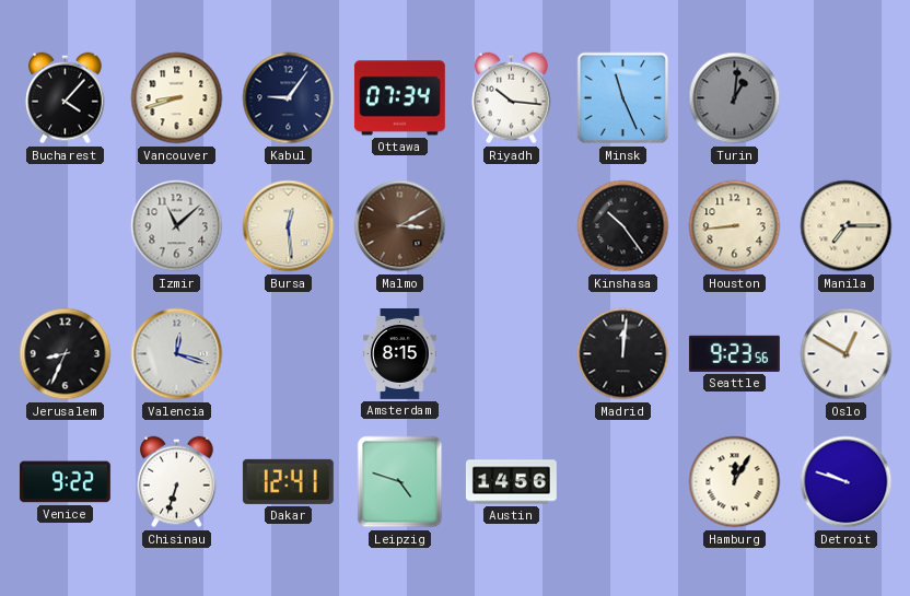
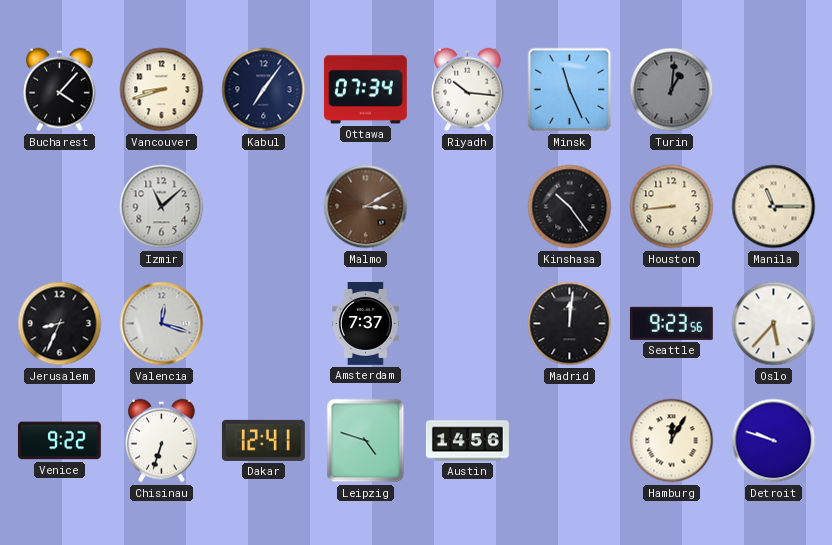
Kabul: 9:06 -> 7:06 (264, 90)
Bursa: 12:29 -> none (289, 226)
Manila: 7:15 -> 11:15 (774, 207)
Amsterdam: 8:15 -> 7:37 (365, 324)
Oslo: 12:50 -> 5:37 (774, 324)
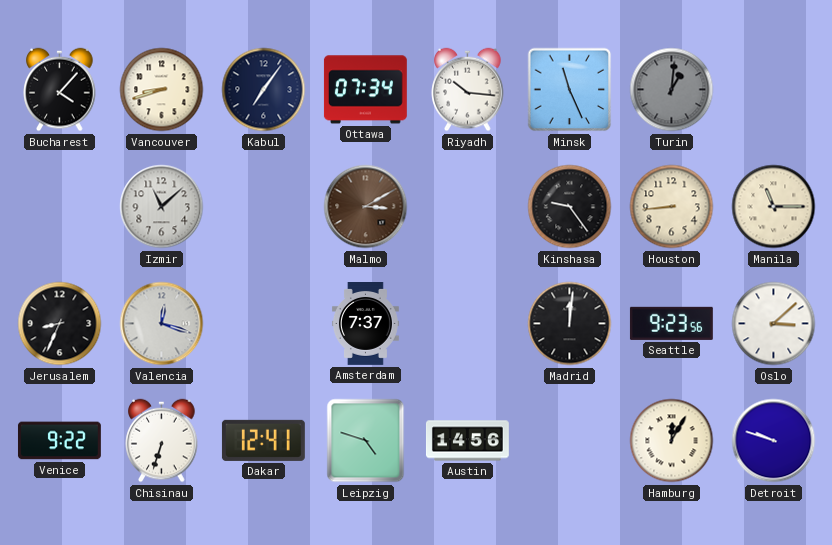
Kinshasa: 10:24 -> 9:24 (570, 207)
Oslo: 5:37 -> 3:08 (774, 324)
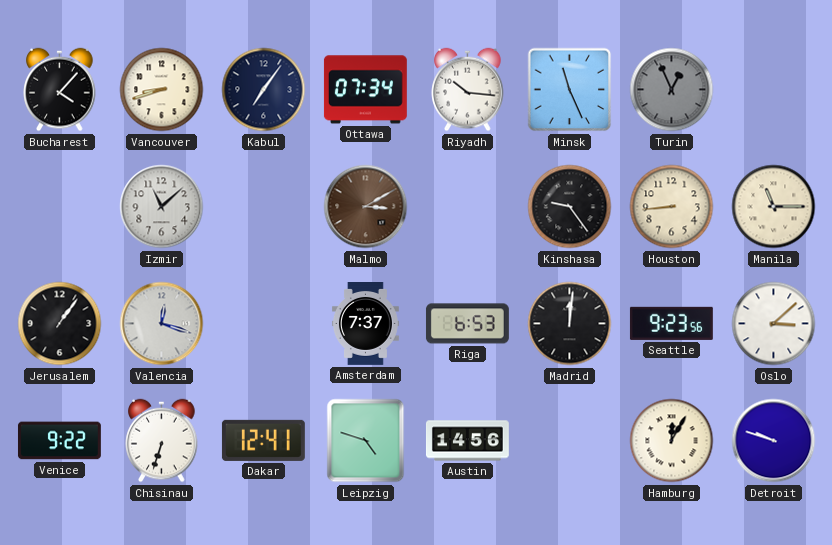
Turin: 1:01 -> 12:56 (672, 90)
Jerusalem: 8:34 -> 1:06 (60, 324)
Riga: none -> 6:53 (467, 324)
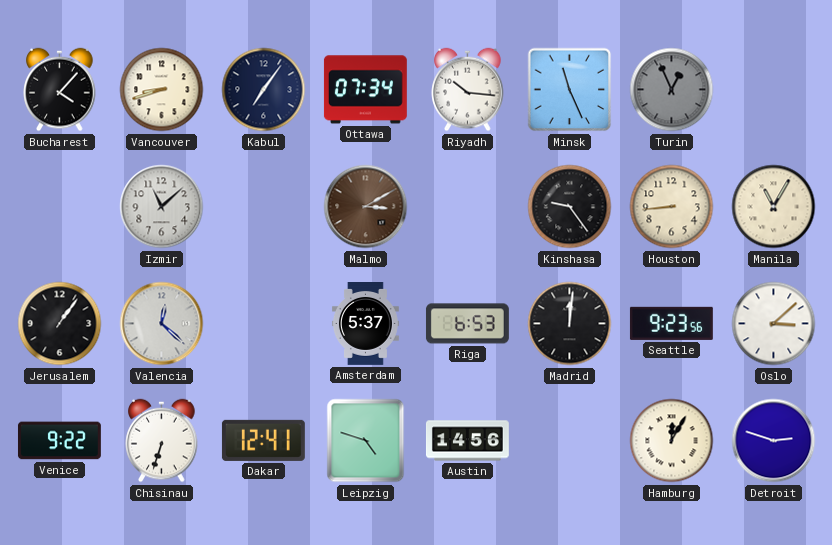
Manila: 11:15 -> 11:05 (774, 207)
Valencia: 12:18 -> 12:22 (162, 324)
Amsterdam: 7:37 -> 5:37 (365, 324)
Detroit: 9:48 -> 2:48 (774, 441)
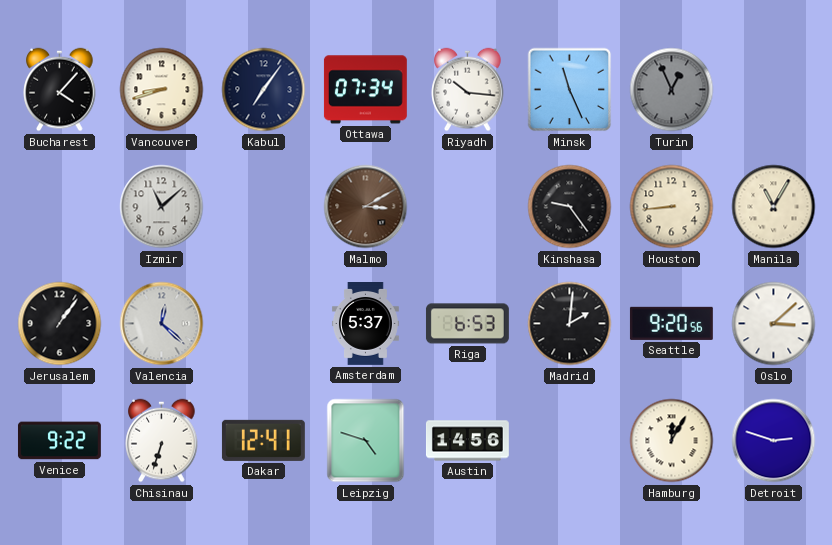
Madrid: 12:01 -> 2:01 (570, 324)
Seattle: 9:23 -> 9:20 (671, 323)
